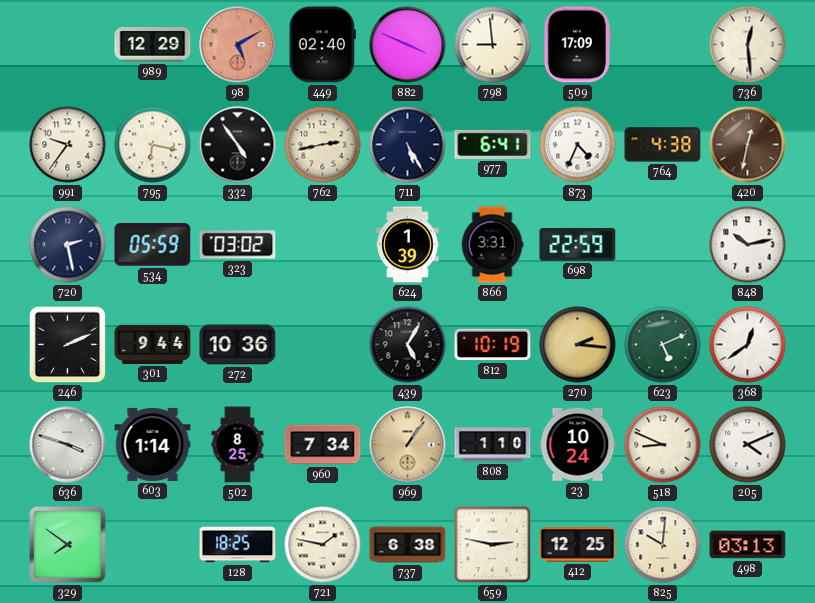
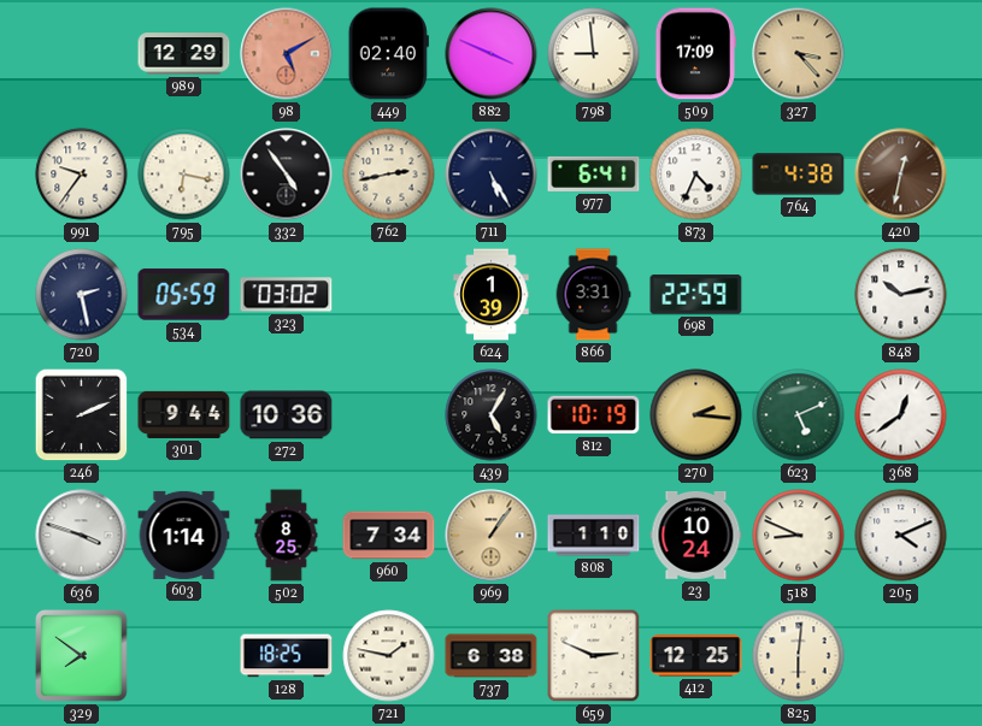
327: none -> 3:23 (799, 54)
736: 12:29 -> none (748, 45)
659: 2:47 -> 2:49 (594, 656)
825: 10:01 -> 6:01 (799, 656)
498: 03:13 -> none (748, 545)
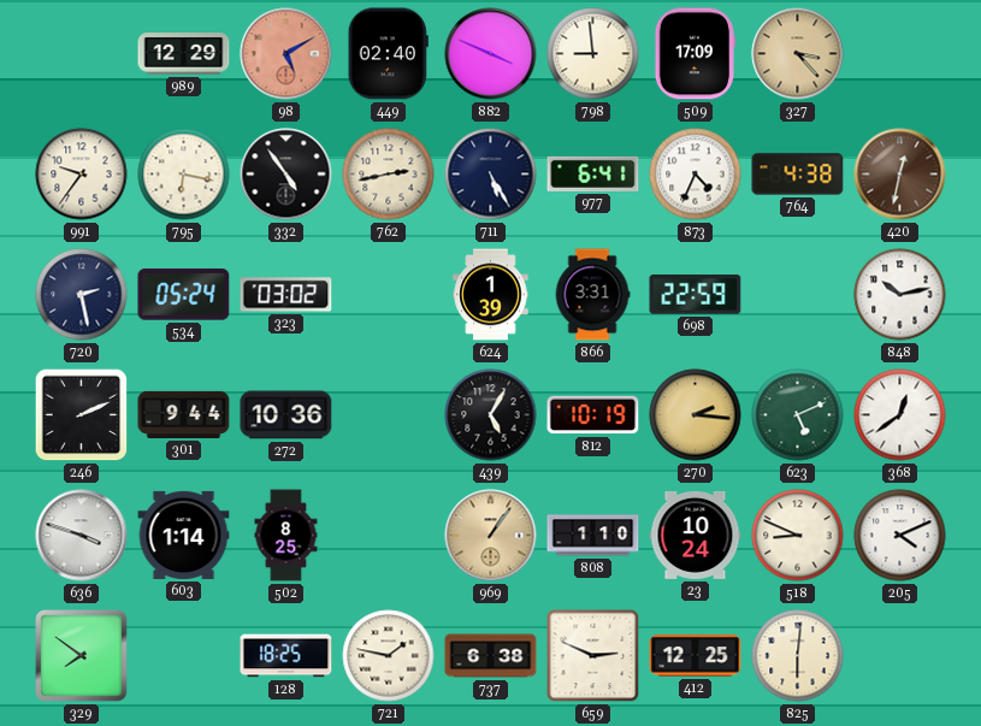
534: 05:59 -> 05:24 (184, 295)
960: 7:34 -> none (389, 536)
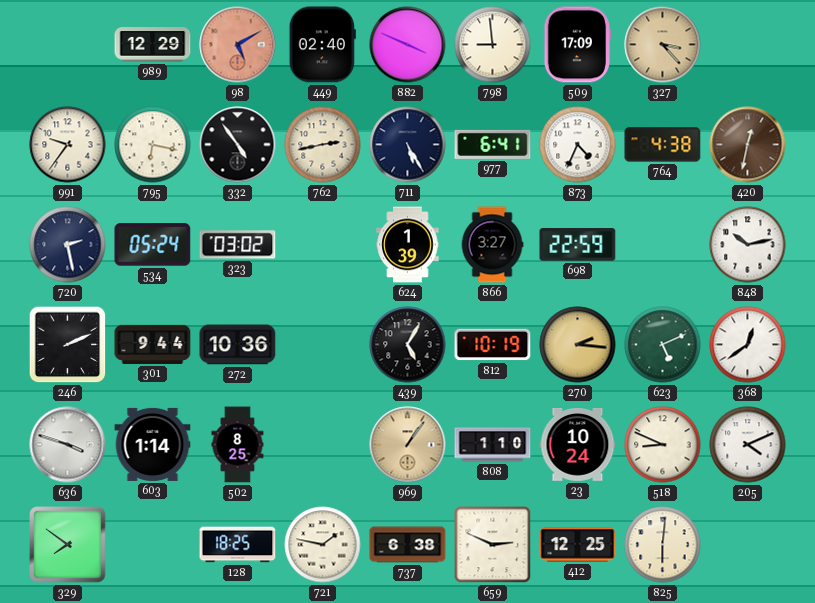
866: 3:31 -> 3:27 (492, 245)
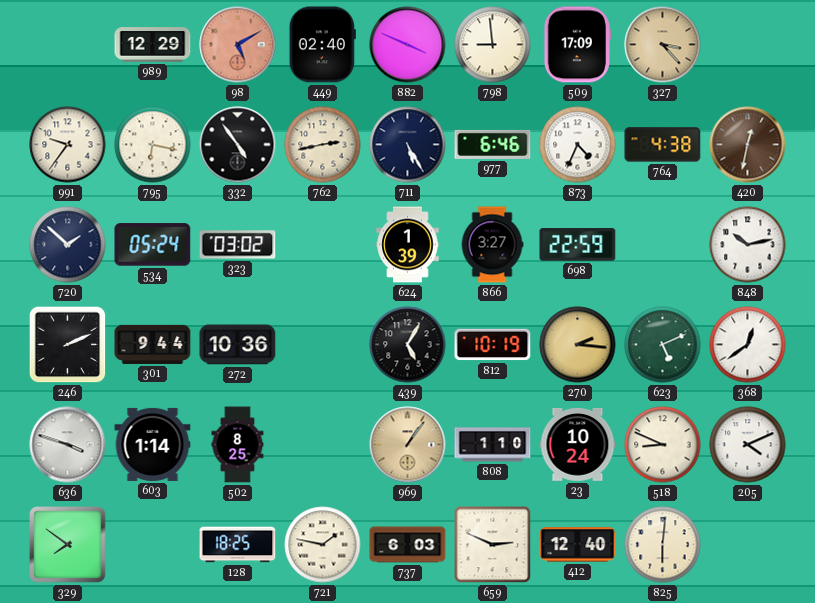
977: 6:41 -> 6:46 (493, 144)
720: 2:28 -> 1:52 (68, 245)
737: 6:38 -> 6:03 (408, 545)
412: 12:25 -> 12:40 (578, 545)
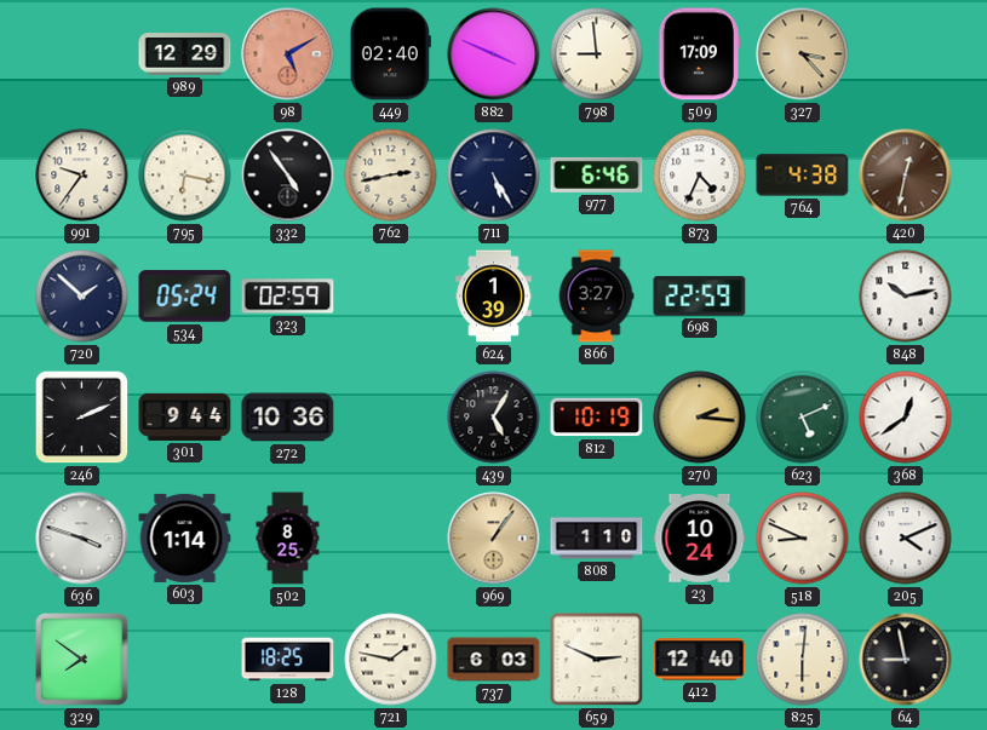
323: 03:02 -> 02:59 (288, 297)
64: none -> 8:58 (906, 660)
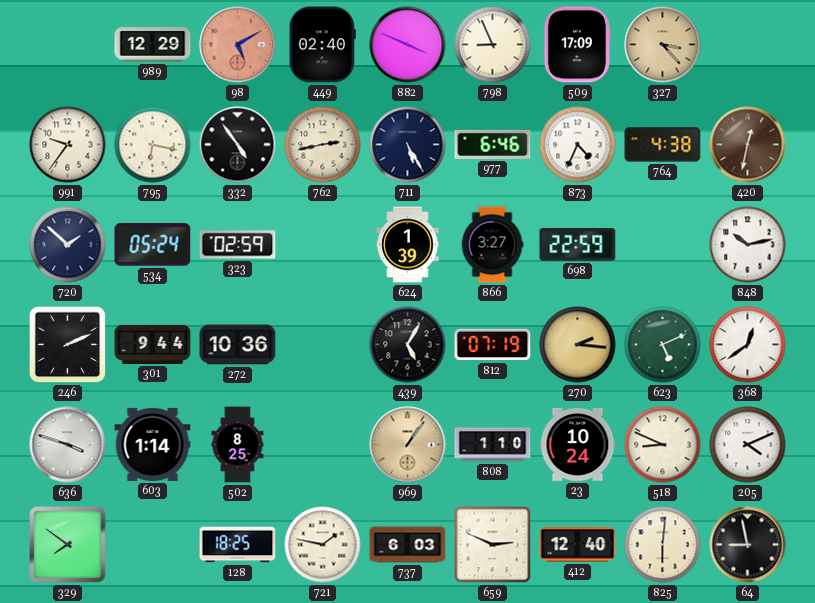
798: 8:59 -> 8:56 (493, 45)
812: 10:19 -> 07:19 (493, 345)
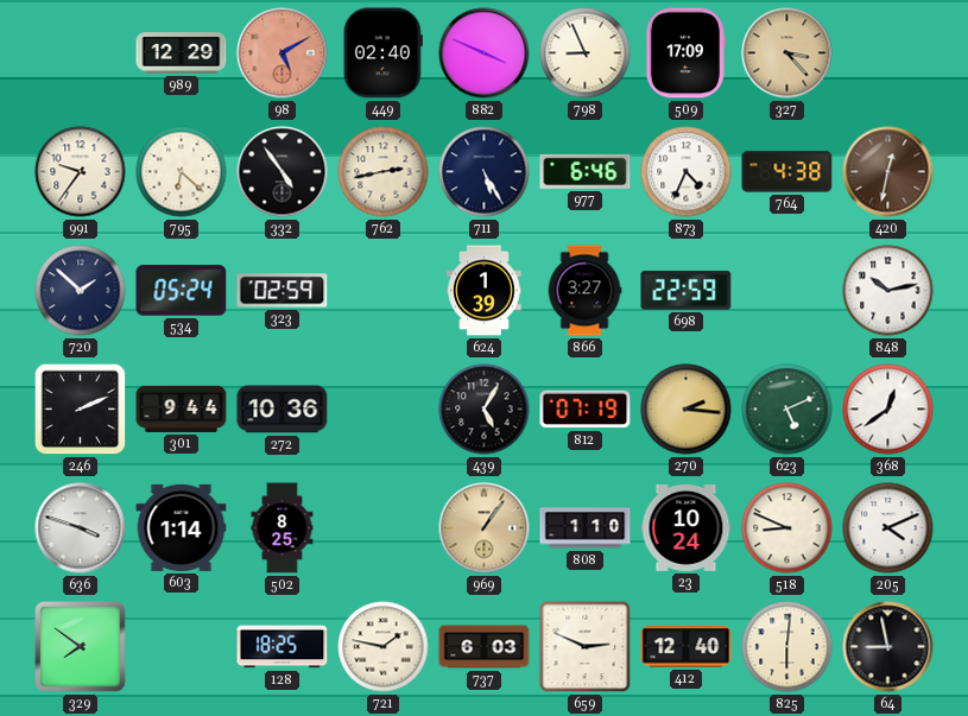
795: 6:17 -> 6:22 (182, 172)
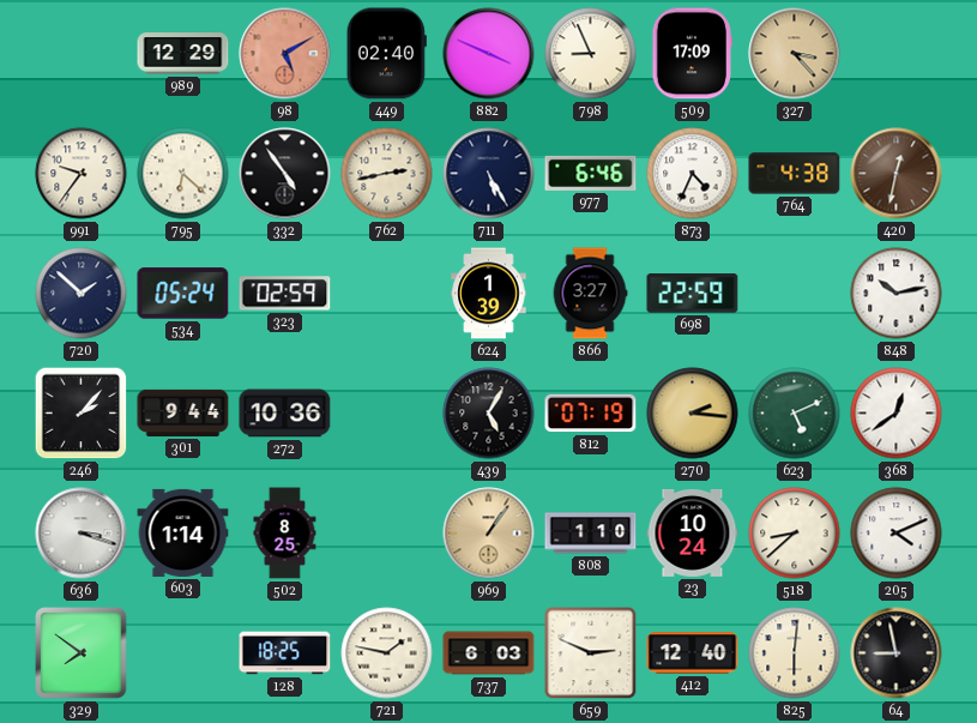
246: 2:11 -> 2:07 (82, 414)
636: 3:48 -> 3:18 (82, 534)
518: 8:49 -> 8:38 (795, 534)
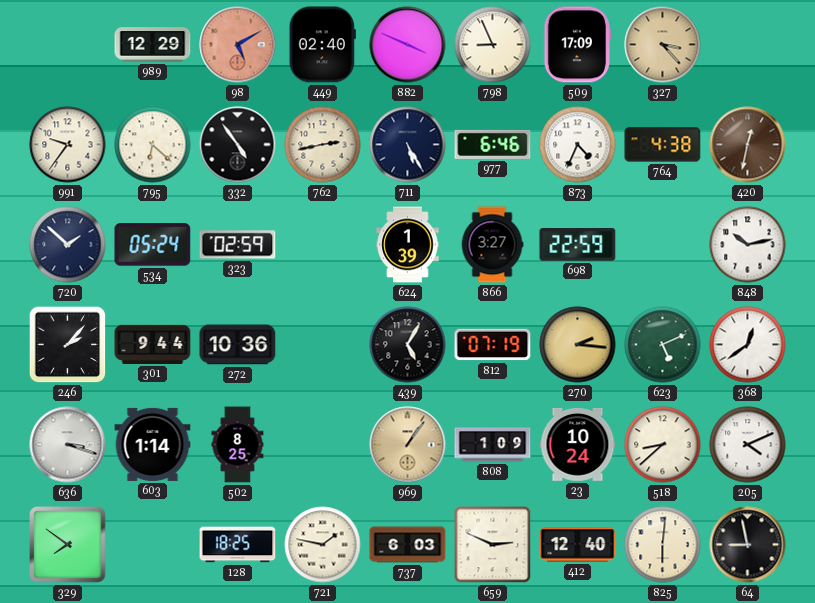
808: 1:10 -> 1:09 (493, 445)
